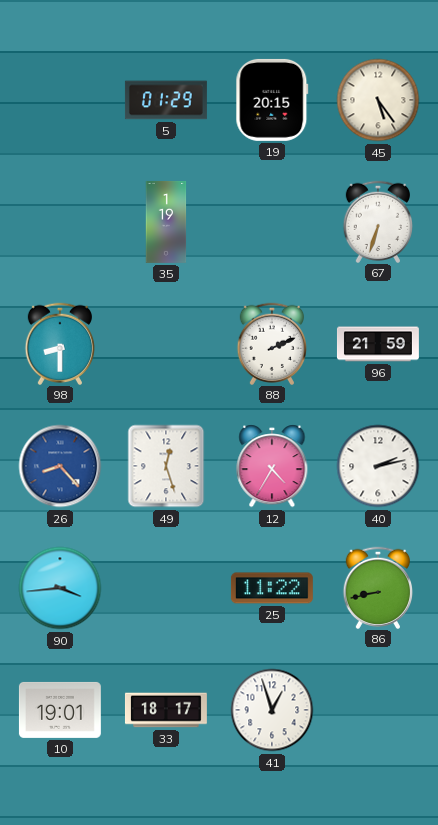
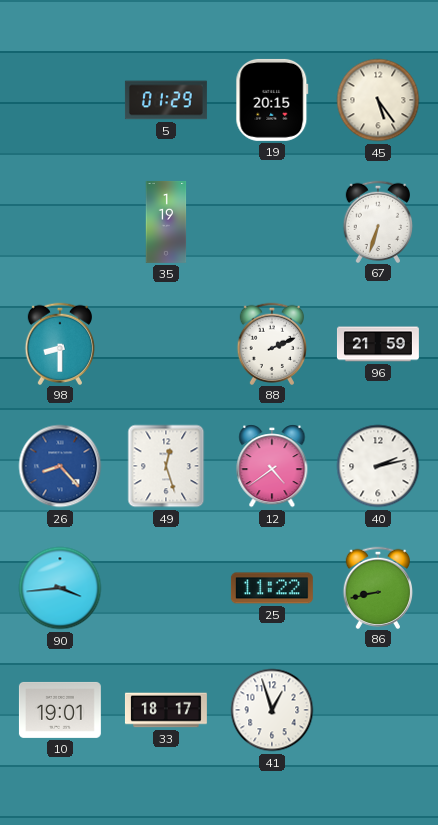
12: 4:35 -> 4:39 (272, 466)
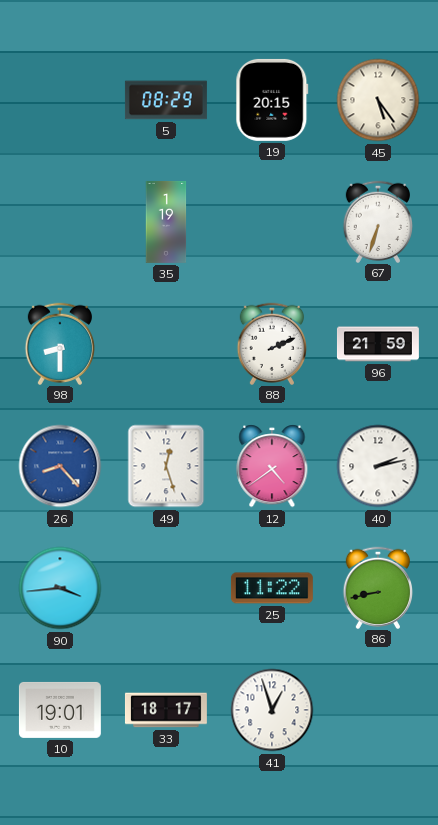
5: 01:29 -> 08:29 (166, 100)
